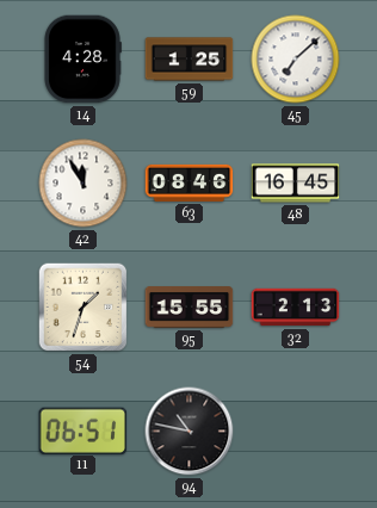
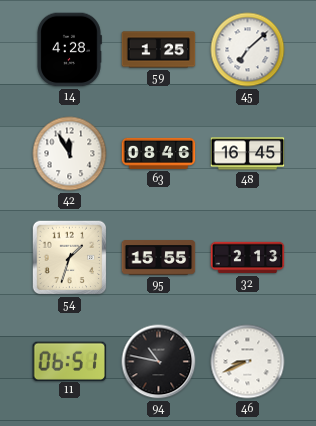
46: none -> 8:41 (248, 362)
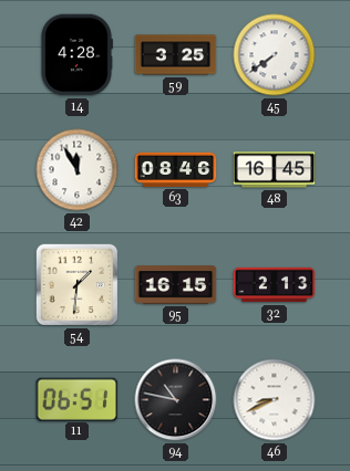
59: 1:25 -> 3:25 (176, 55)
45: 7:08 -> 7:39 (275, 55)
54: 1:33 -> 1:31 (78, 285)
95: 15:55 -> 16:15 (176, 285)
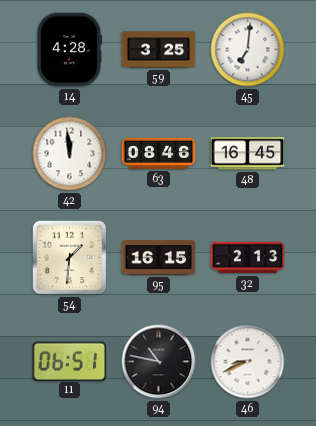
45: 7:39 -> 7:01 (248, 50)
42: 11:55 -> 11:59 (70, 154)
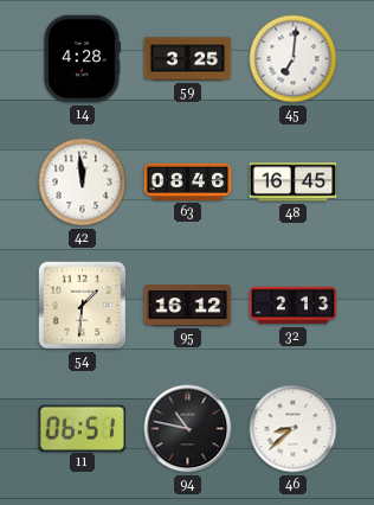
95: 16:15 -> 16:12 (188, 306)
46: 8:41 -> 8:38 (294, 429)
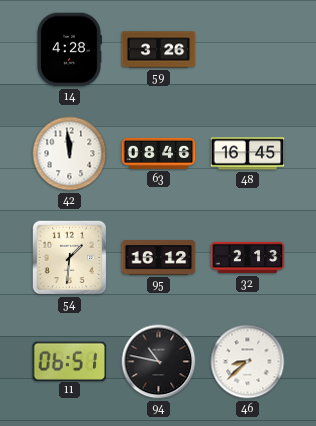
59: 3:25 -> 3:26 (159, 50)
45: 7:01 -> none (294, 59)
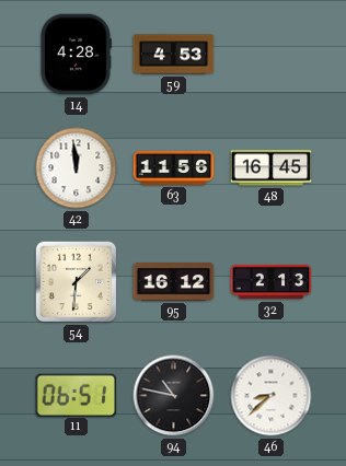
59: 3:26 -> 4:53 (174, 55)
63: 08:46 -> 11:56 (174, 167)
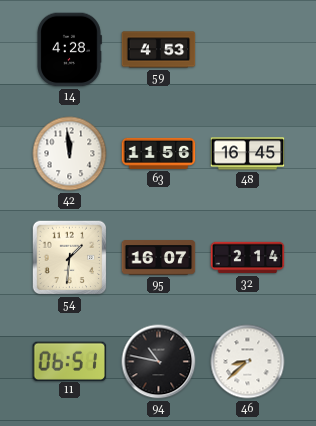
95: 16:12 -> 16:07 (159, 258)
32: 2:13 -> 2:14 (248, 258)
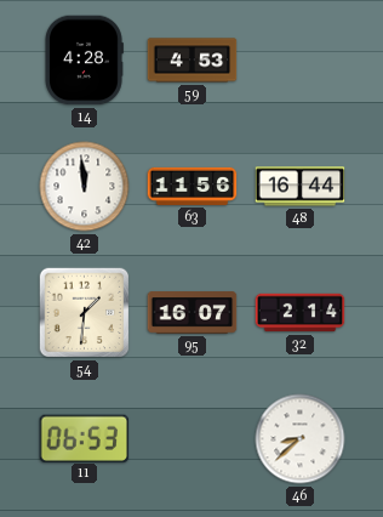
48: 16:45 -> 16:44 (301, 187)
11: 06:51 -> 06:53 (85, 438)
94: 10:47 -> none (159, 362)
